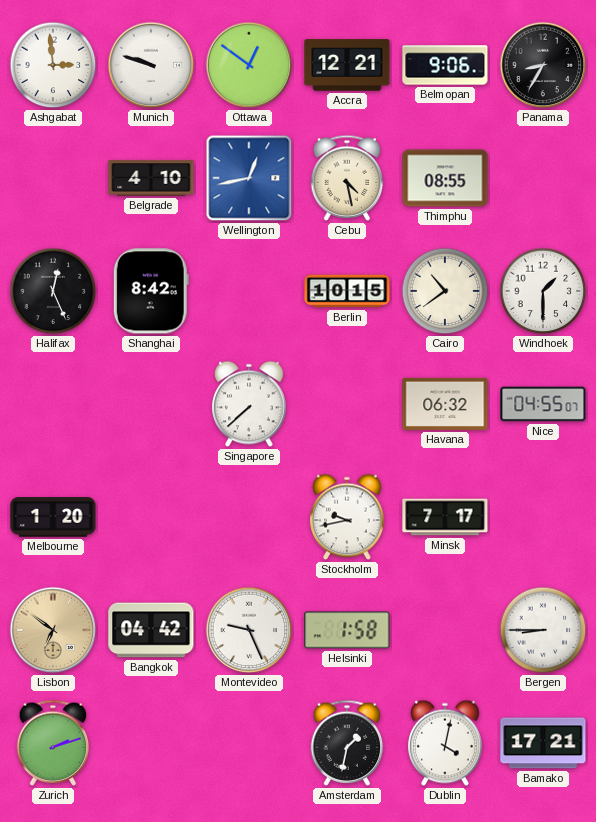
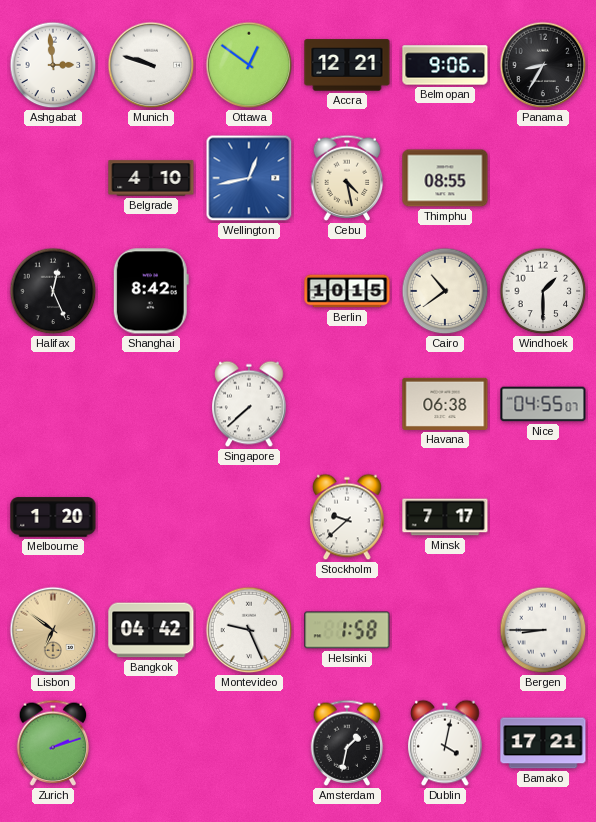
Havana: 06:32 -> 06:38 (445, 404)
Stockholm: 9:43 -> 9:38 (347, 517)
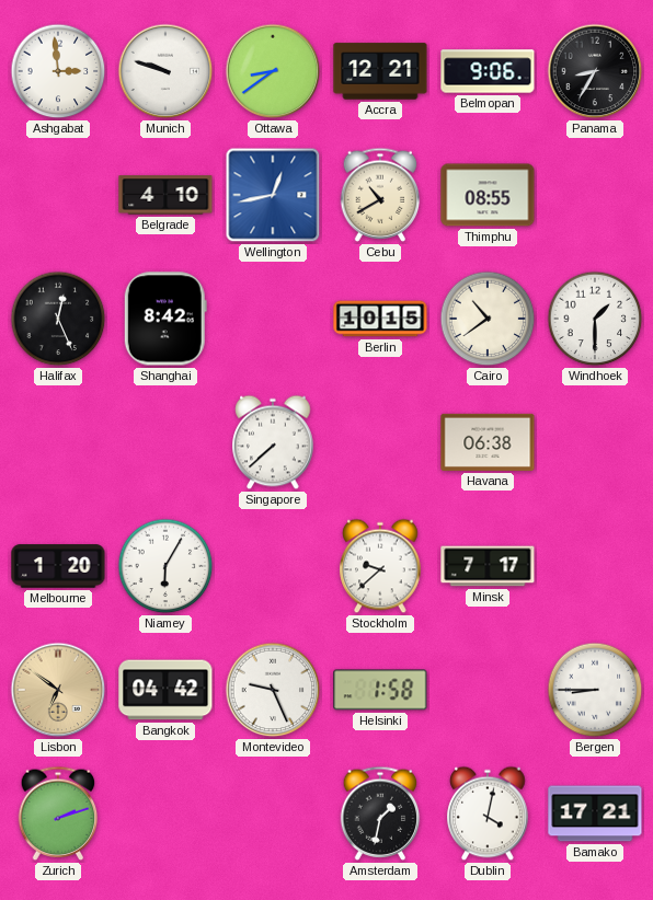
Ottawa: 12:51 -> 8:39 (273, 71)
Cebu: 4:28 -> 10:40 (380, 195)
Nice: 04:55 -> none (543, 404)
Niamey: none -> 6:05 (165, 566)
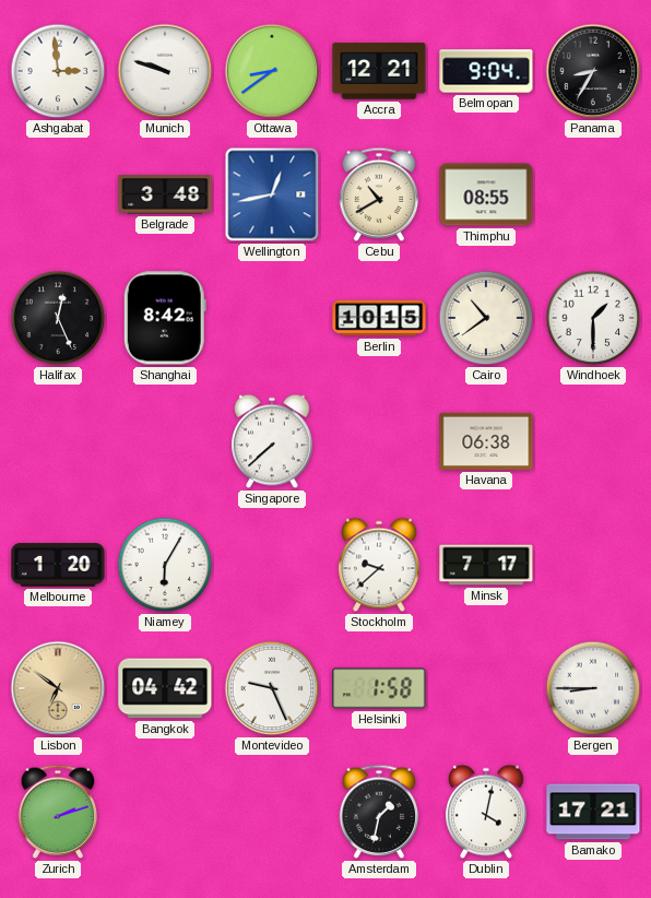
Belmopan: 9:06 -> 9:04 (486, 71)
Belgrade: 4:10 -> 3:48 (165, 194)
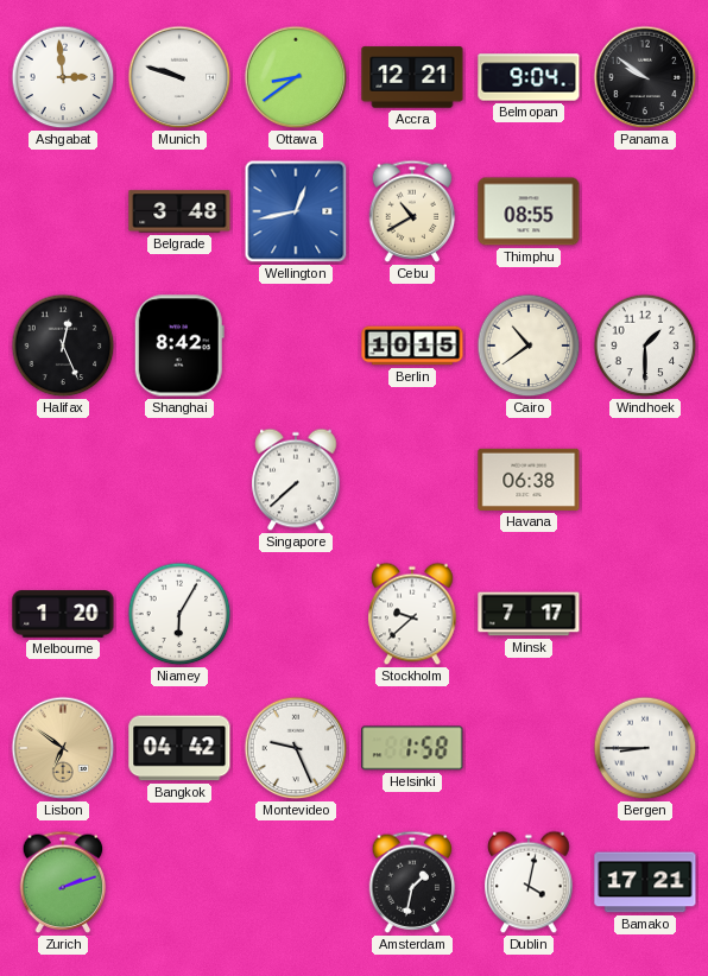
Panama: 8:35 -> 9:51 (645, 77)
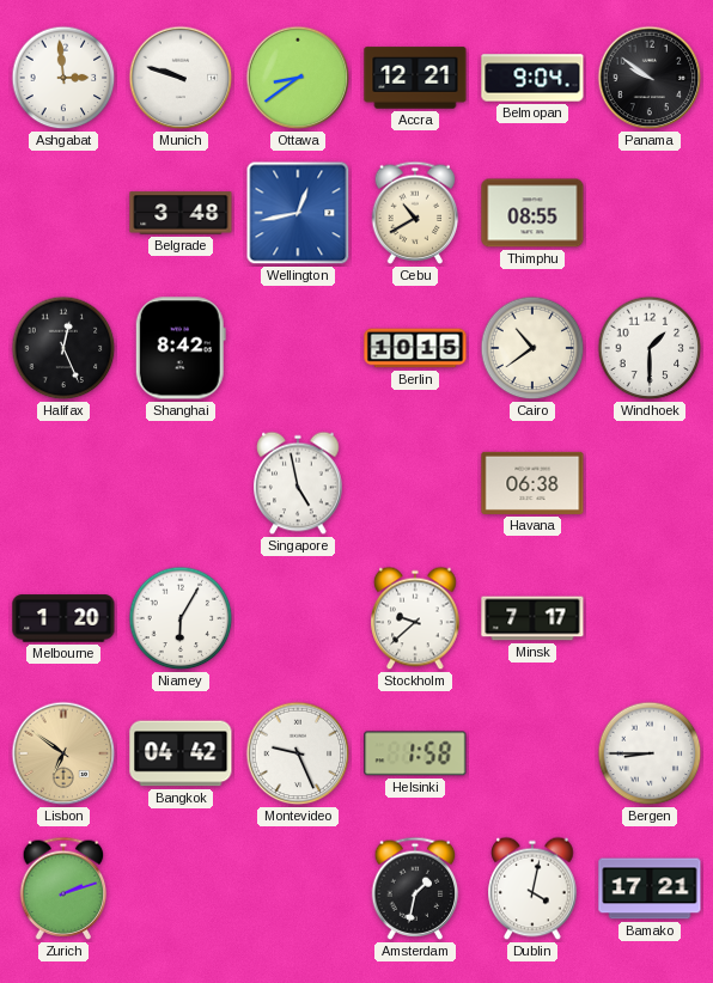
Singapore: 7:38 -> 4:58 (298, 483)
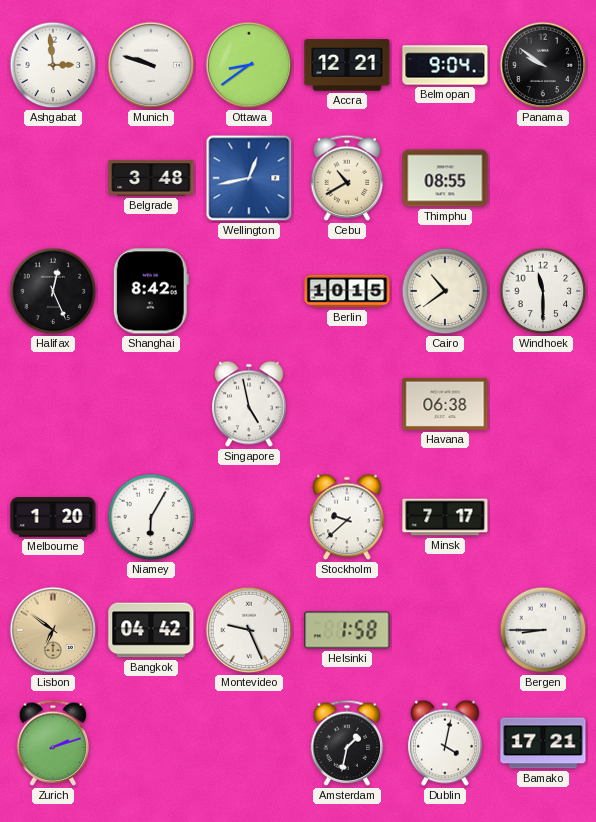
Windhoek: 1:30 -> 11:30 (543, 291)
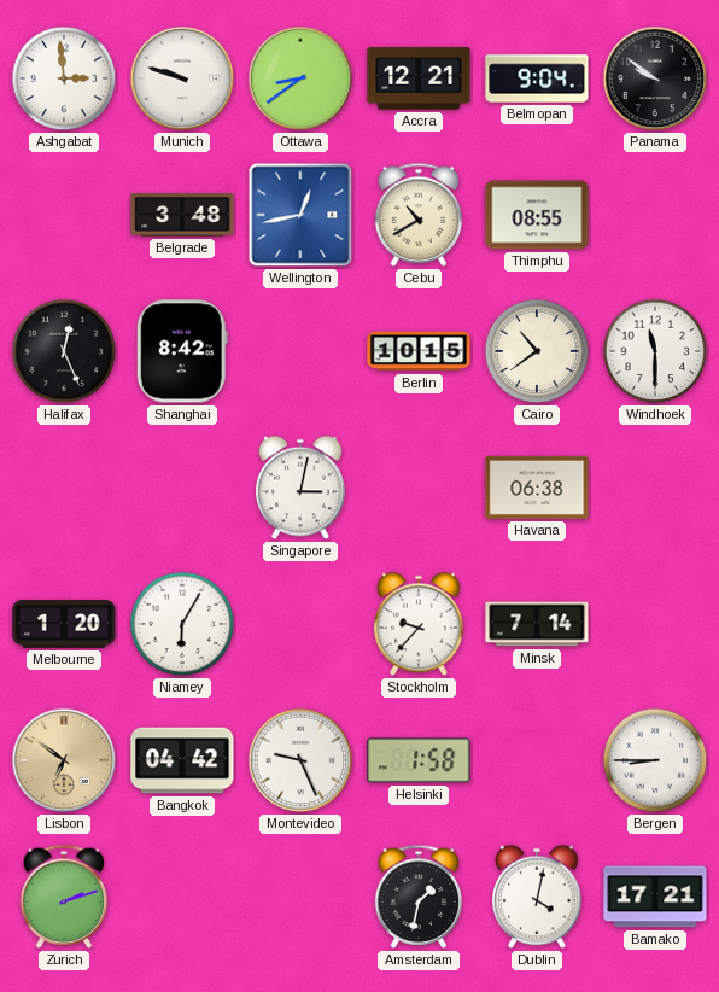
Singapore: 4:58 -> 3:02 (300, 488)
Stockholm: 9:38 -> 9:37 (419, 624)
Minsk: 7:17 -> 7:14 (537, 624)
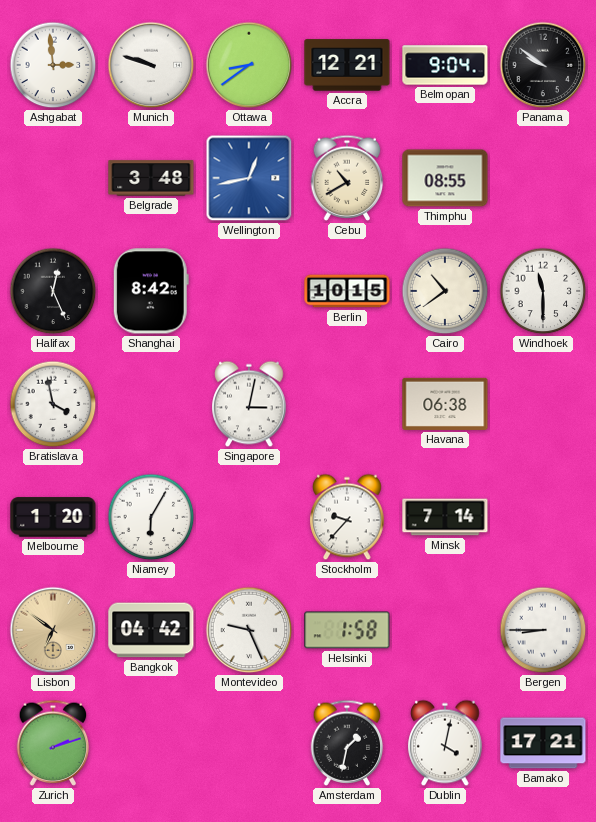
Bratislava: none -> 3:58 (53, 404)
